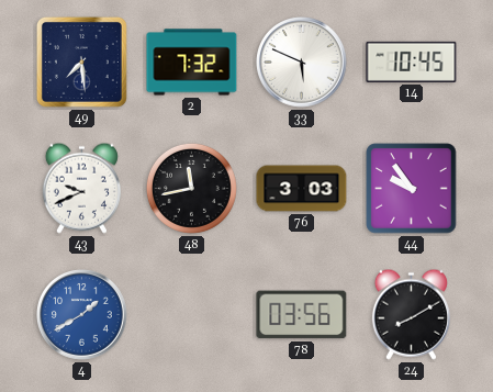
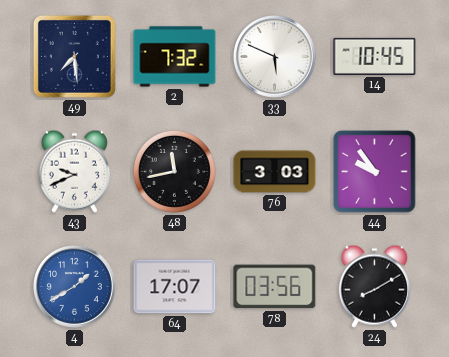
64: none -> 17:07 (175, 287)
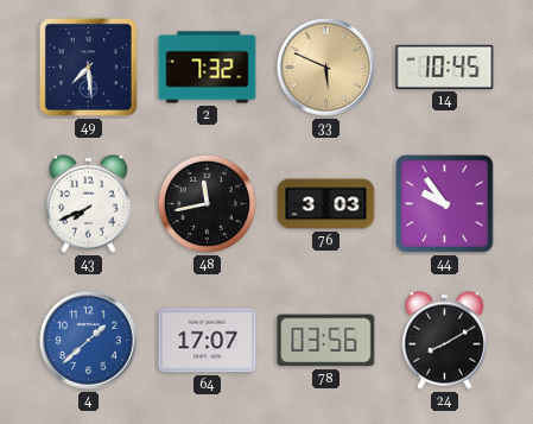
33 dial: white -> champagne (326, 68)
43: 9:41 -> 7:41 (88, 203)
4: 1:40 -> 1:38 (89, 341)
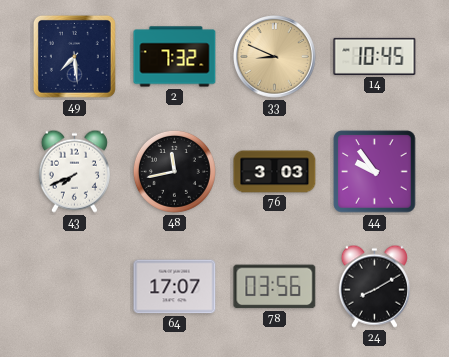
33: 5:49 -> 8:49 (275, 57)
4: 1:38 -> none (89, 341)
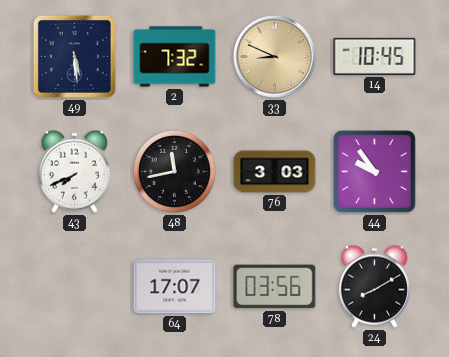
49: 7:29 -> 5:29 (74, 56)
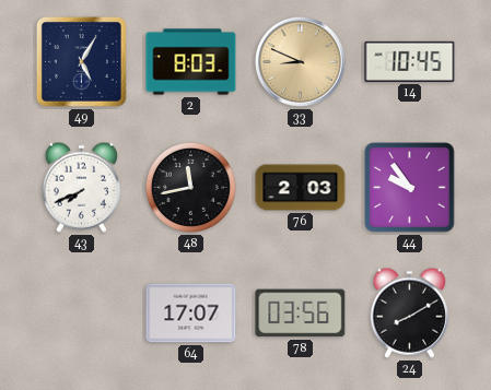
49: 5:29 -> 5:05 (81, 61)
2: 7:32 -> 8:03 (191, 62)
76: 3:03 -> 2:03 (301, 188)
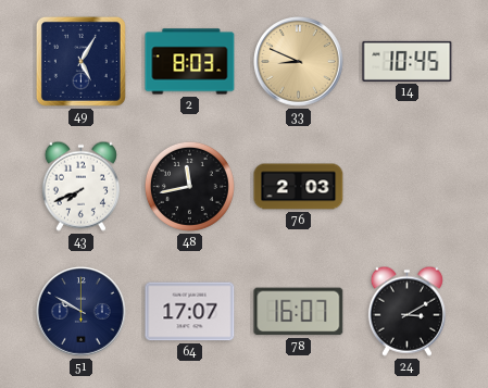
44: 9:54 -> none (410, 188)
51: none -> 9:50 (82, 312)
78: 03:56 -> 16:07 (299, 312)
24: 8:10 -> 3:10 (406, 311)
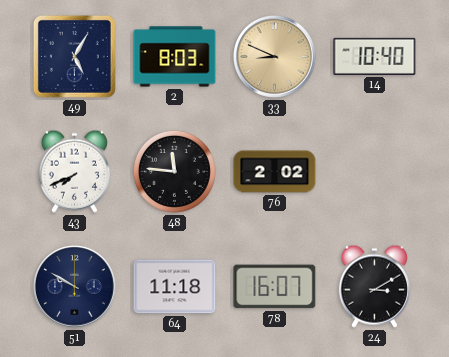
14: 10:45 -> 10:40 (375, 56)
48: 11:43 -> 11:46 (174, 171)
76: 2:03 -> 2:02 (275, 172)
64: 17:07 -> 11:18 (175, 287)
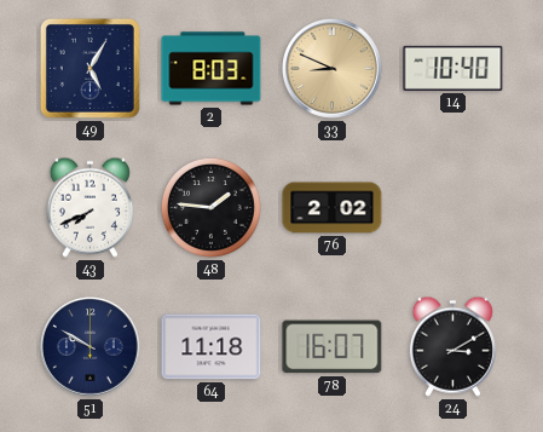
48: 11:46 -> 1:46 (210, 207)
